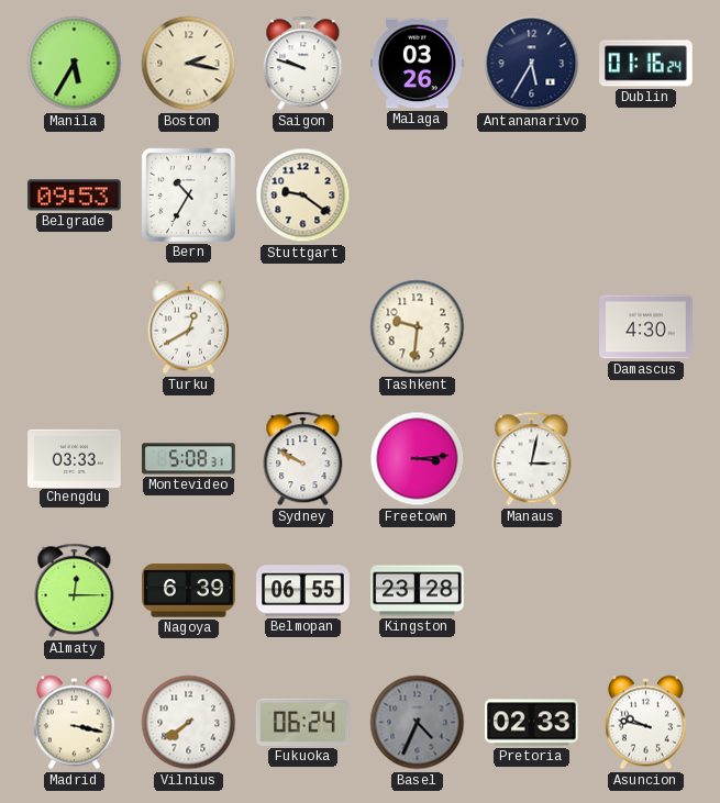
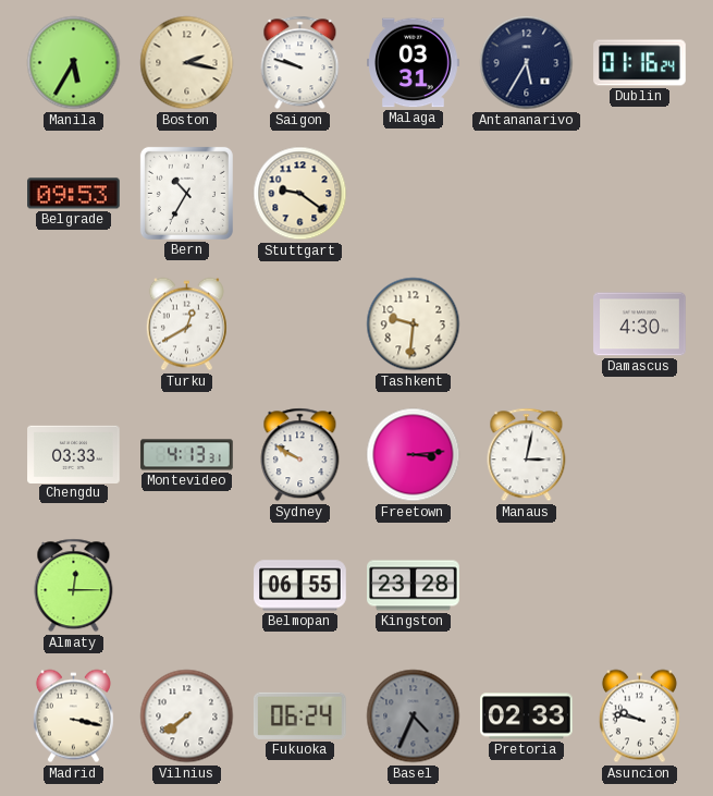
Malaga: 03:26 -> 03:31 (414, 63)
Montevideo: 5:08 -> 4:13 (187, 455)
Nagoya: 6:39 -> none (189, 591)
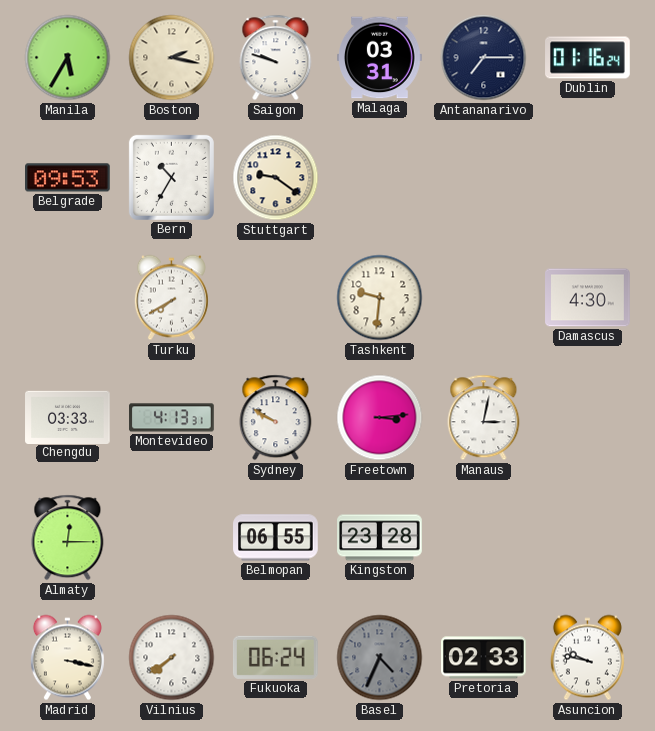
Antananarivo: 5:35 -> 7:15 (484, 58)
Turku: 12:40 -> 7:40 (171, 298)
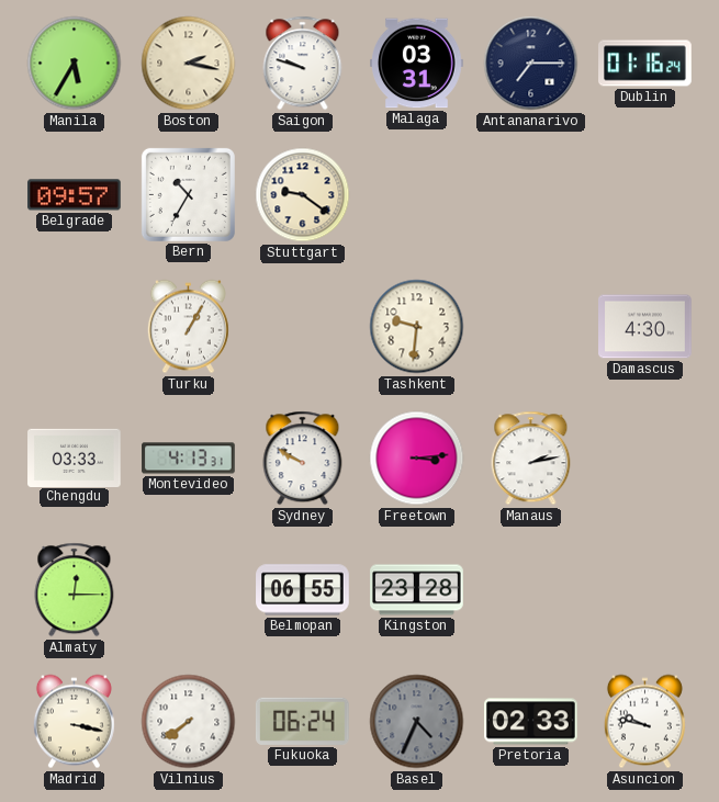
Belgrade: 09:53 -> 09:57 (75, 195)
Turku: 7:40 -> 1:05 (188, 327)
Manaus: 3:02 -> 2:13 (531, 459)
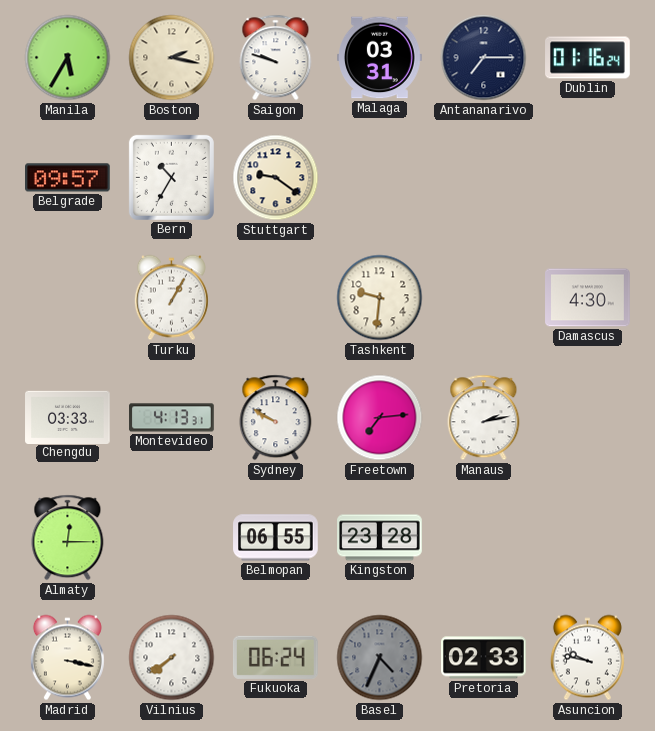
Freetown: 3:14 -> 7:14 (380, 418)
